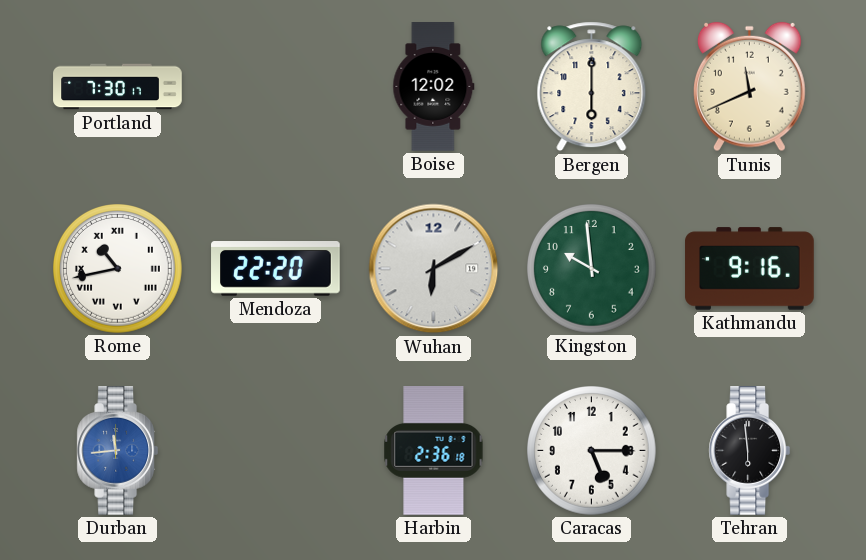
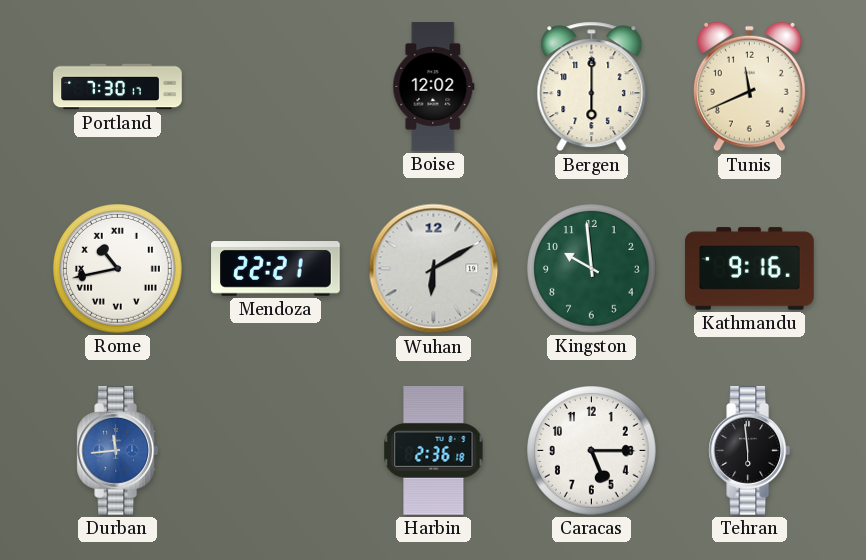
Mendoza: 22:20 -> 22:21 (276, 269)
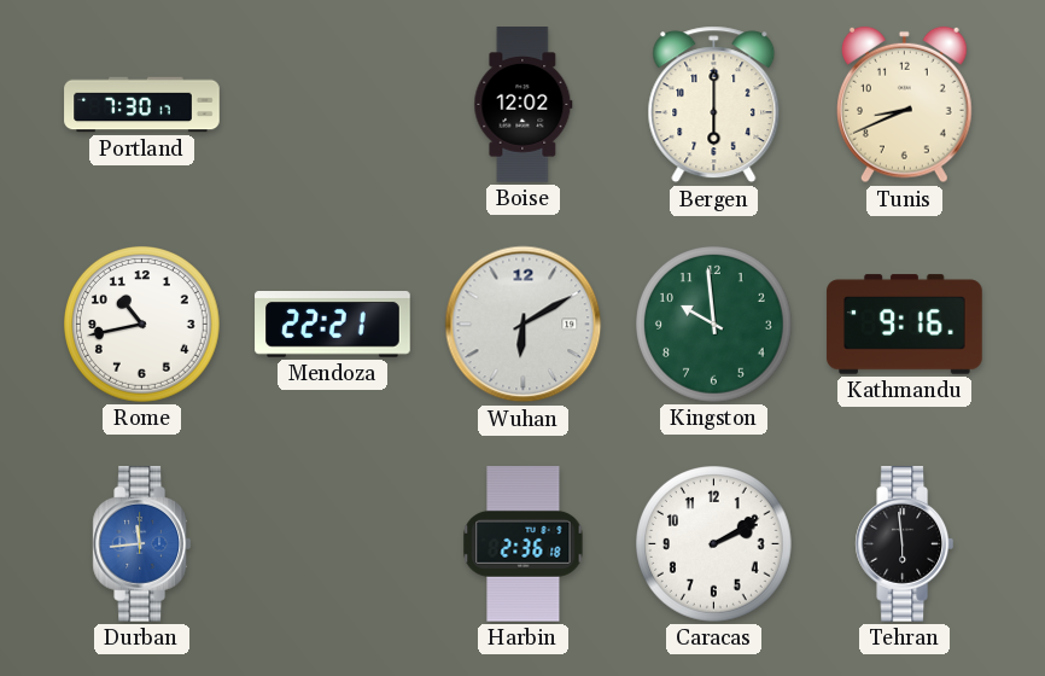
Tunis: 11:41 -> 8:41 (905, 105)
Rome numerals: Roman -> Arabic (142, 325)
Caracas: 5:15 -> 2:10 (714, 544)
